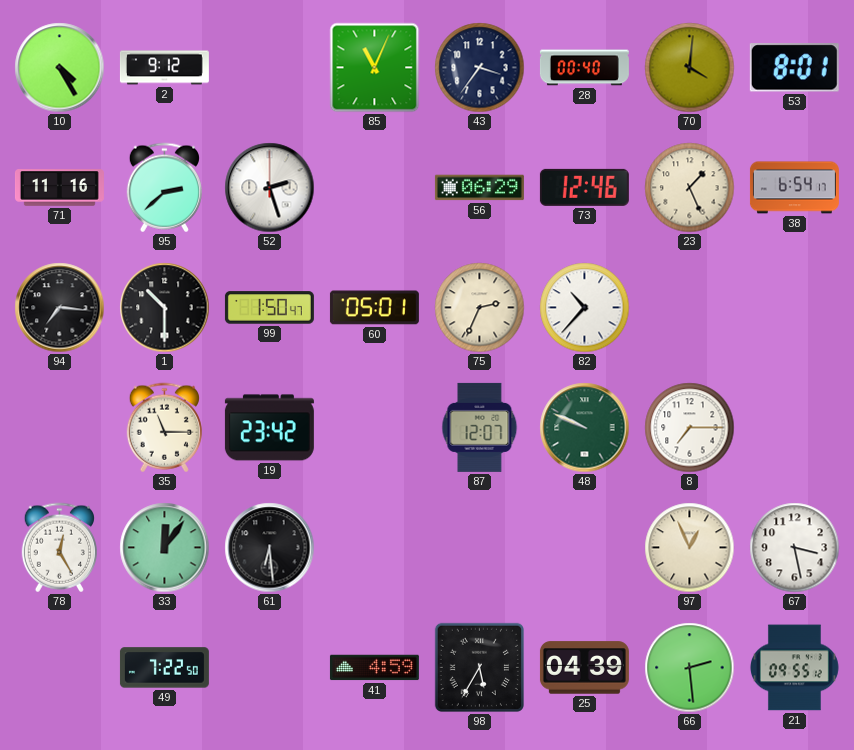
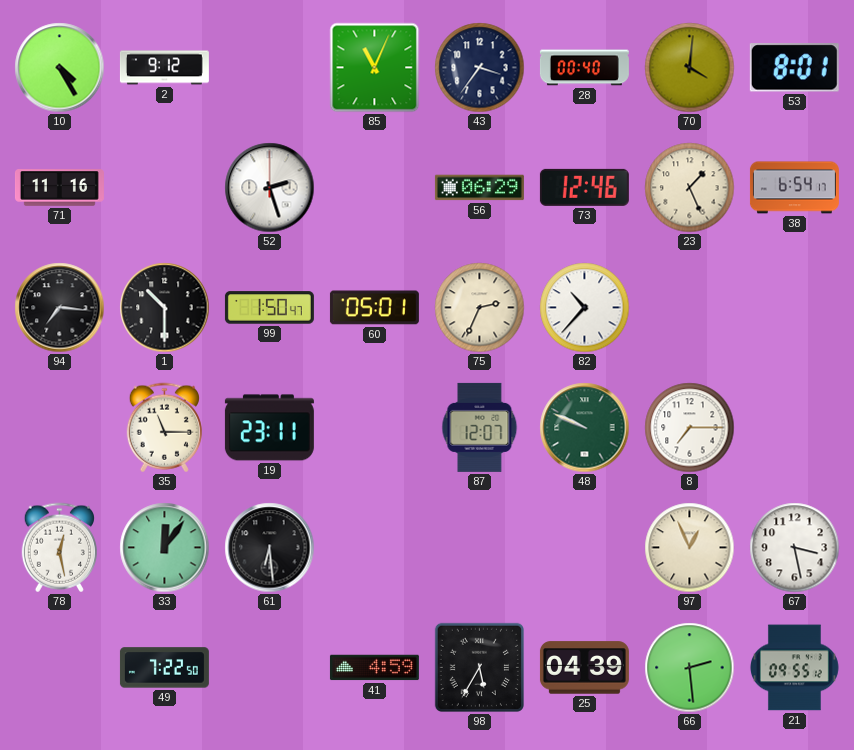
95: 2:38 -> none (164, 188)
19: 23:42 -> 23:11 (269, 428)
78: 12:25 -> 12:28 (59, 548)
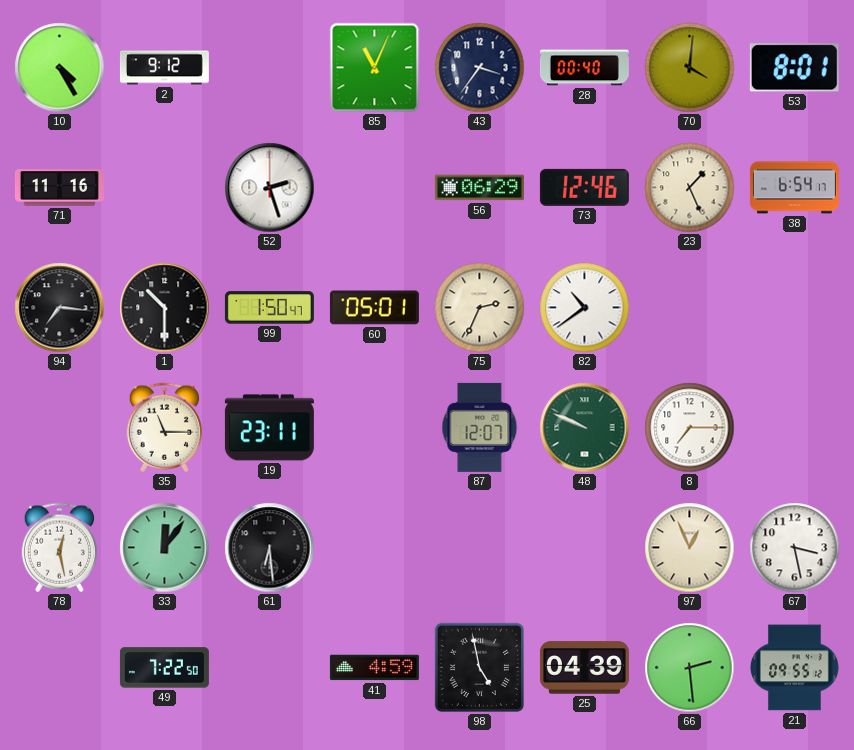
82: 10:37 -> 10:39 (585, 308)
98: 5:35 -> 4:58 (479, 667)
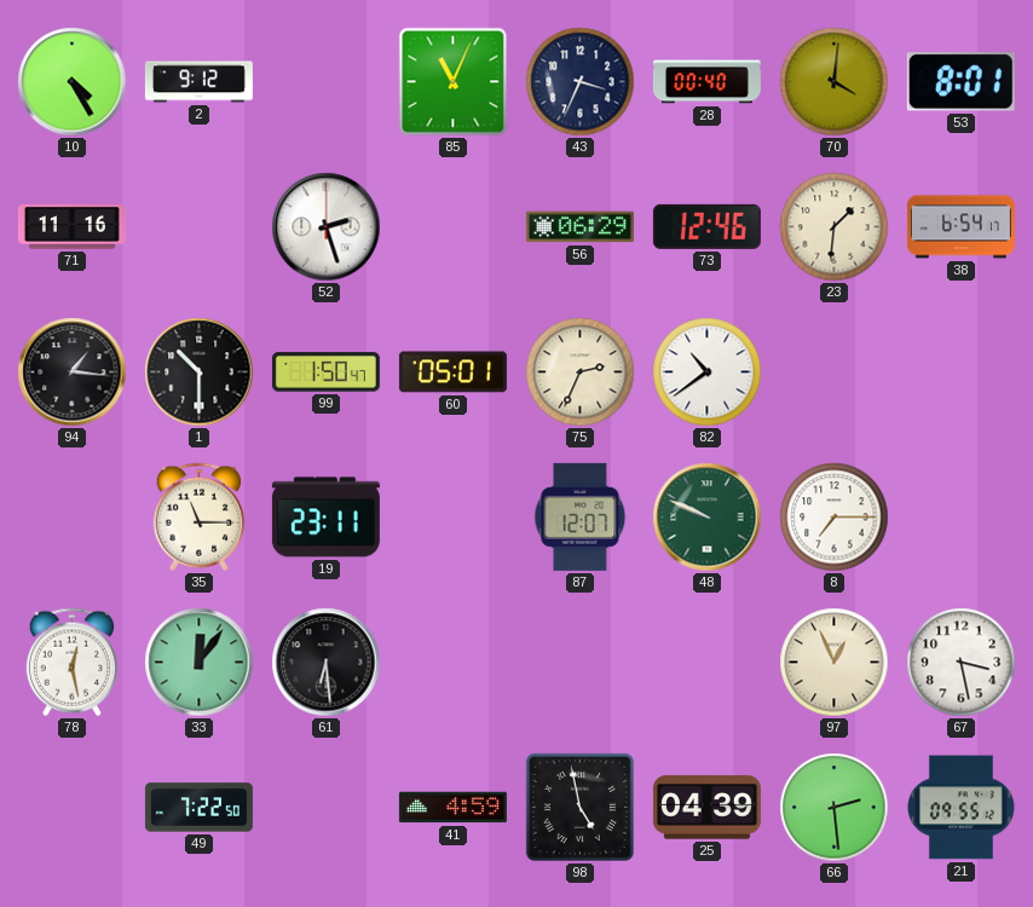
43: 3:36 -> 3:34 (581, 82)
23: 1:26 -> 1:31 (835, 227)
94: 7:16 -> 1:16 (73, 372)
